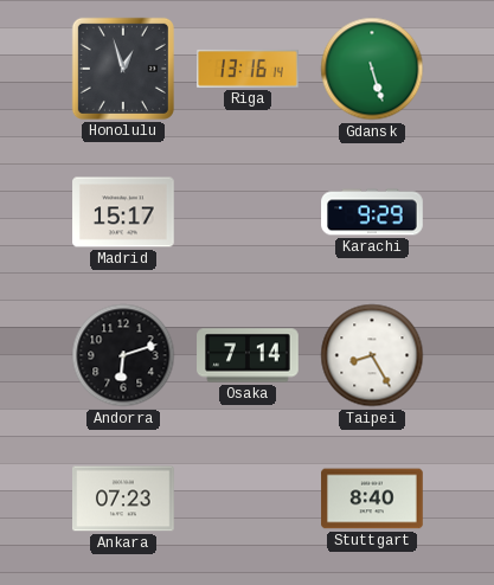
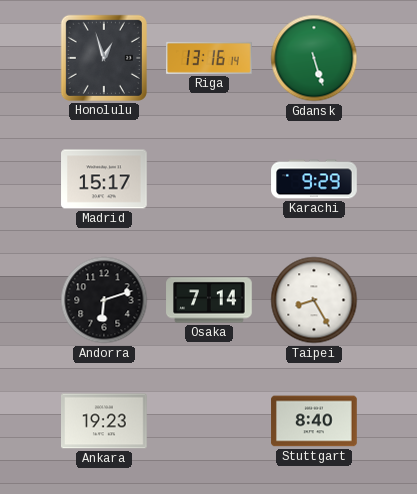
Ankara: 07:23 -> 19:23 (104, 421)
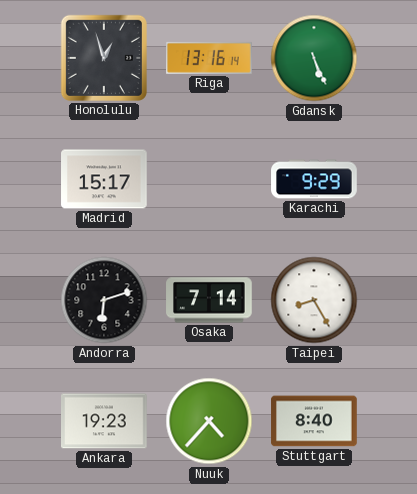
Gdansk: 5:27 -> 5:26 (314, 58)
Nuuk: none -> 4:37 (209, 421)
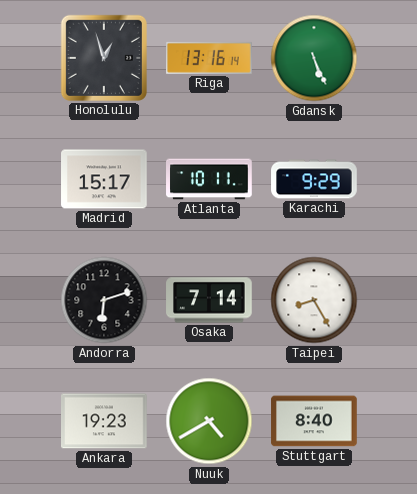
Atlanta: none -> 10:11 (209, 179)
Nuuk: 4:37 -> 4:40 (209, 421)
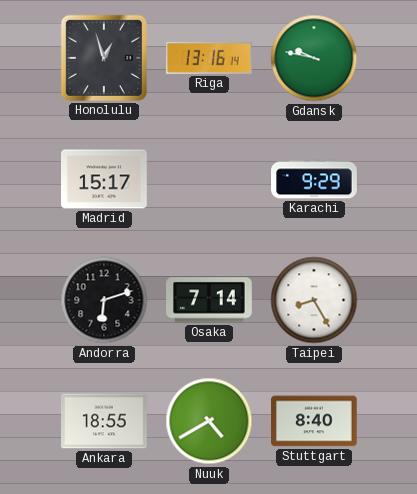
Gdansk: 5:26 -> 9:47 (314, 58)
Atlanta: 10:11 -> none (209, 179)
Ankara: 19:23 -> 18:55 (104, 421)
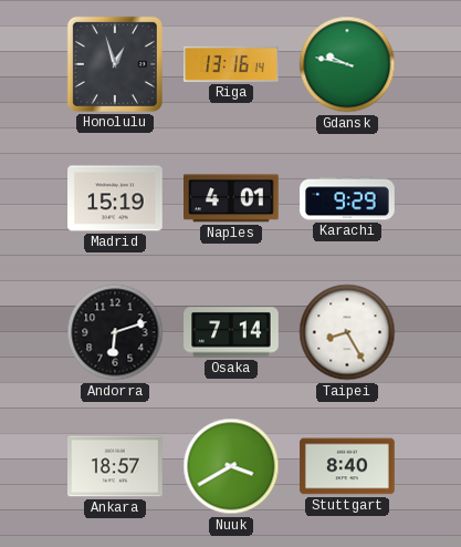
Madrid: 15:17 -> 15:19 (115, 198)
Naples: none -> 4:01 (232, 198)
Ankara: 18:55 -> 18:57 (115, 466)
Nuuk: 4:40 -> 3:40 (231, 466)
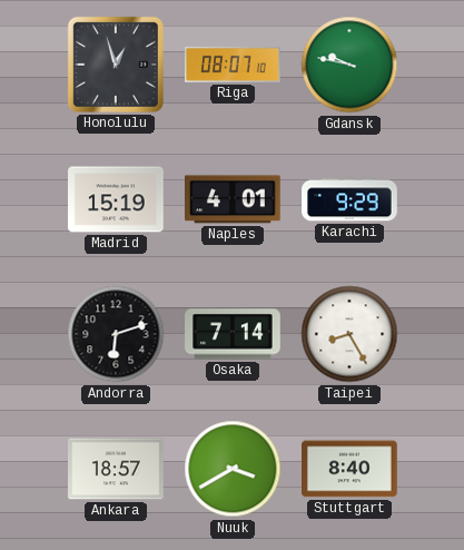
Riga: 13:16 -> 08:07 (234, 65)
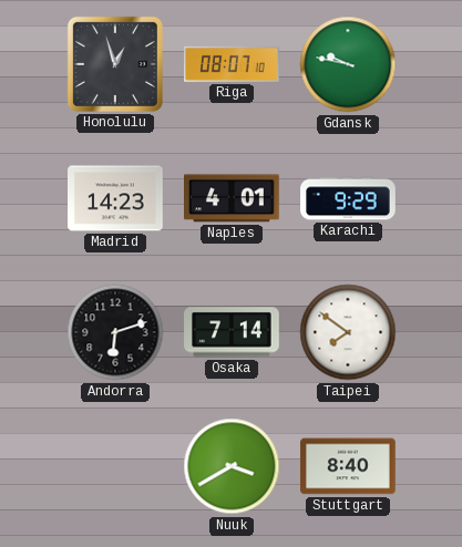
Madrid: 15:19 -> 14:23 (115, 198)
Taipei: 8:25 -> 7:51 (348, 332)
Ankara: 18:57 -> none (116, 469)
